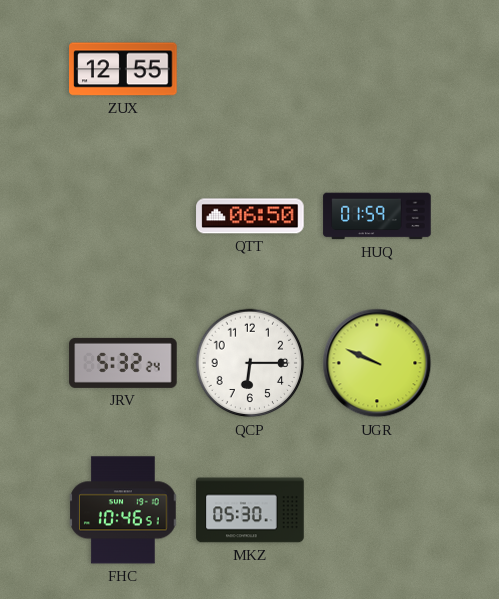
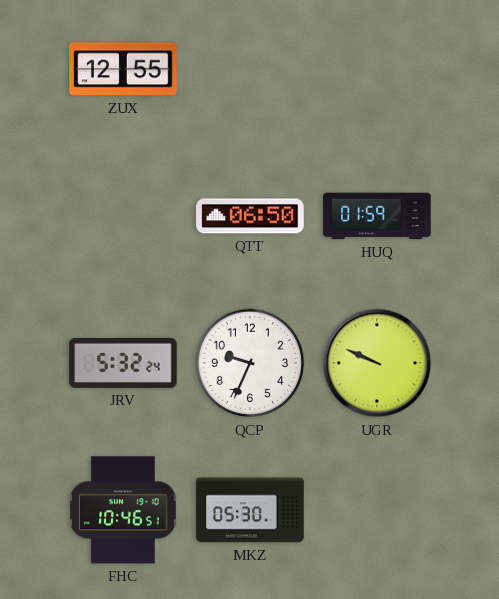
QCP: 6:15 -> 9:34 (250, 363)
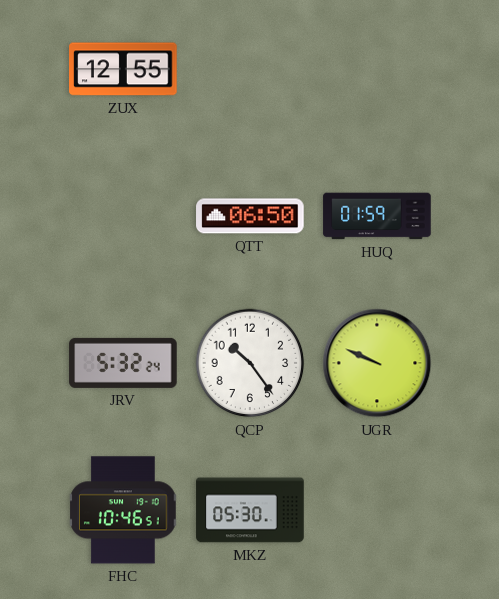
QCP: 9:34 -> 10:24 (250, 363)
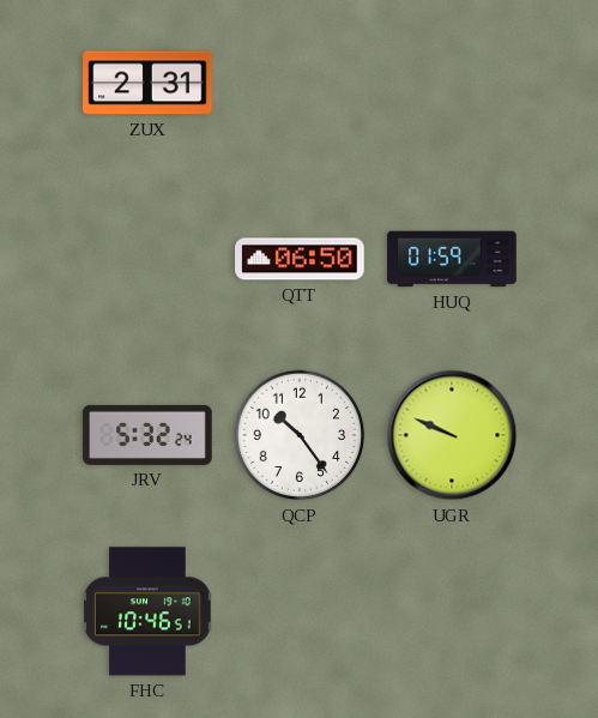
ZUX: 12:55 -> 2:31 (147, 83)
MKZ: 05:30 -> none (250, 510)
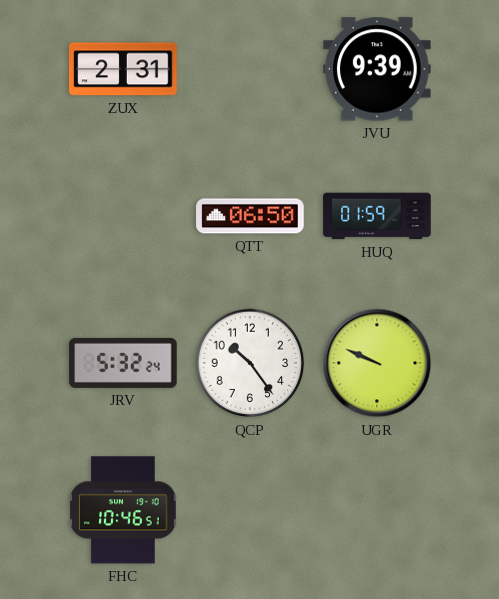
JVU: none -> 9:39 (377, 69)
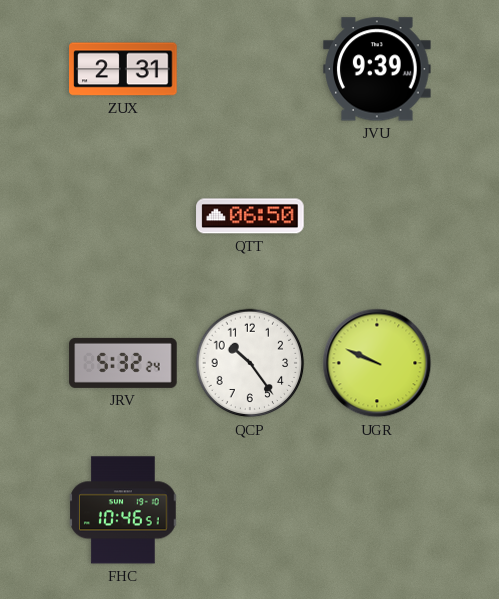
HUQ: 01:59 -> none (377, 216)
